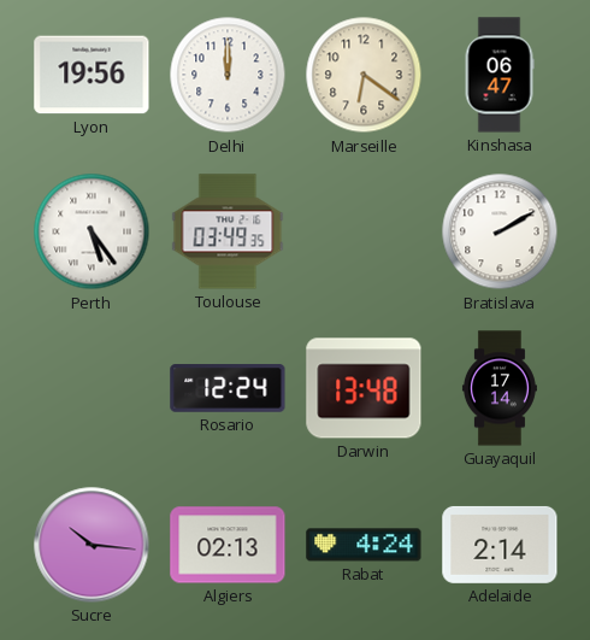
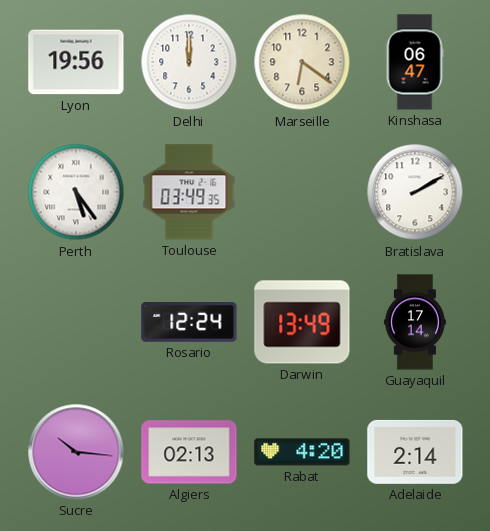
Darwin: 13:48 -> 13:49 (302, 322)
Rabat: 4:24 -> 4:20 (302, 452)
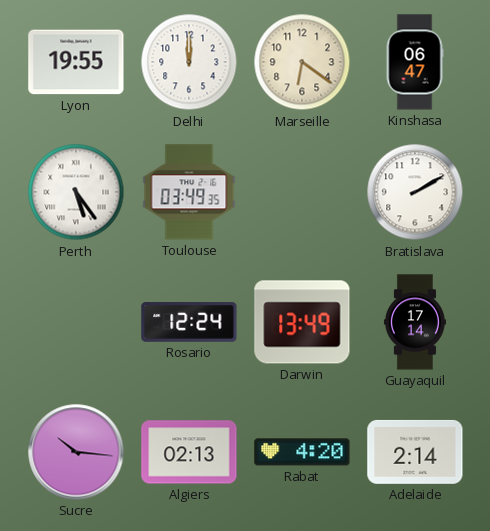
Lyon: 19:56 -> 19:55 (76, 62)
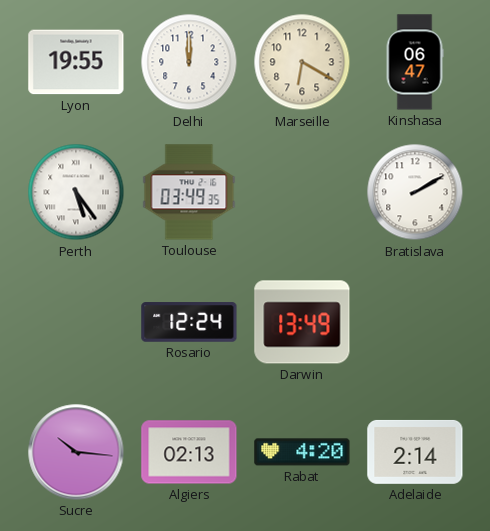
Marseille: 6:21 -> 6:20 (302, 62)
Guayaquil: 17:14 -> none (415, 322)
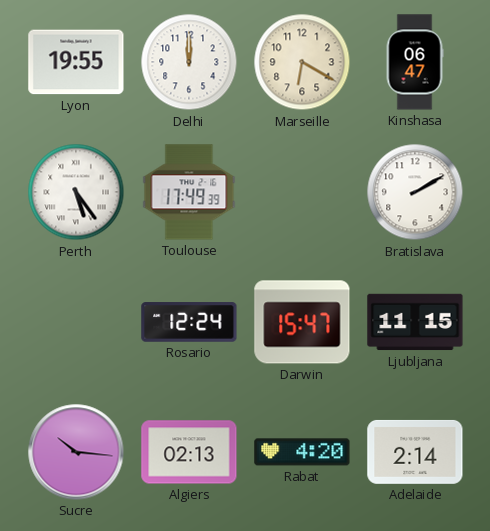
Toulouse: 03:49 -> 17:49 (189, 192)
Darwin: 13:49 -> 15:47 (302, 322)
Ljubljana: none -> 11:15 (415, 322)
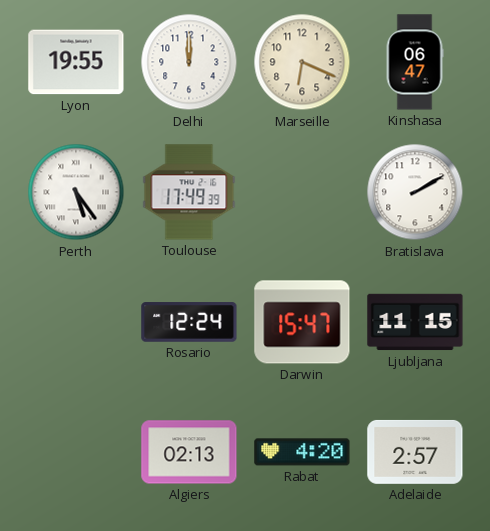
Marseille: 6:20 -> 6:19 (302, 62)
Sucre: 10:16 -> none (76, 452)
Adelaide: 2:14 -> 2:57 (415, 452)
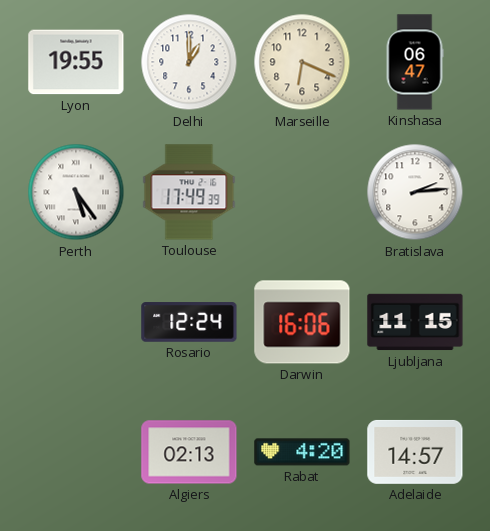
Delhi: 12:00 -> 1:00 (189, 62)
Bratislava: 2:10 -> 2:14 (415, 192)
Darwin: 15:47 -> 16:06 (302, 322)
Adelaide: 2:57 -> 14:57 (415, 452)
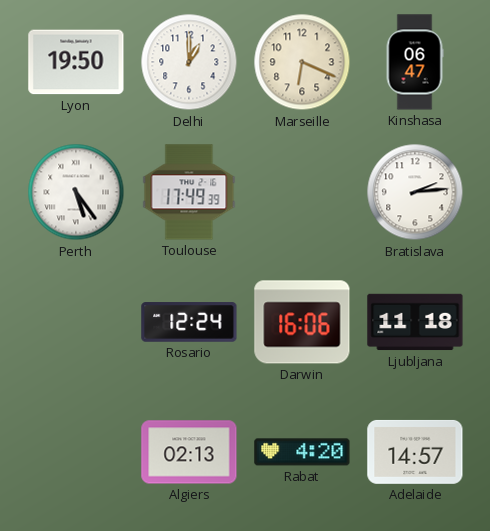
Lyon: 19:55 -> 19:50 (76, 62)
Ljubljana: 11:15 -> 11:18 (415, 322)
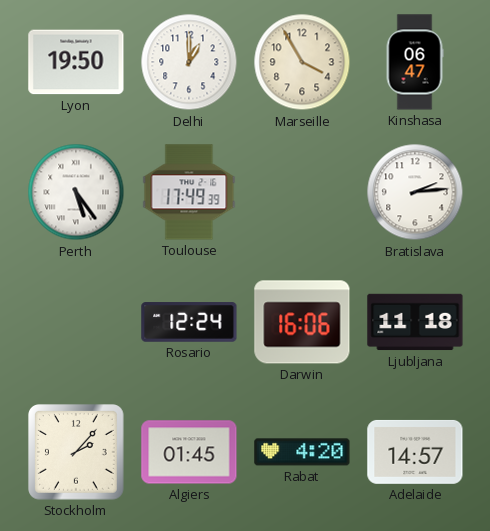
Marseille: 6:19 -> 3:55 (302, 62)
Stockholm: none -> 2:07 (77, 453)
Algiers: 02:13 -> 01:45 (189, 452)
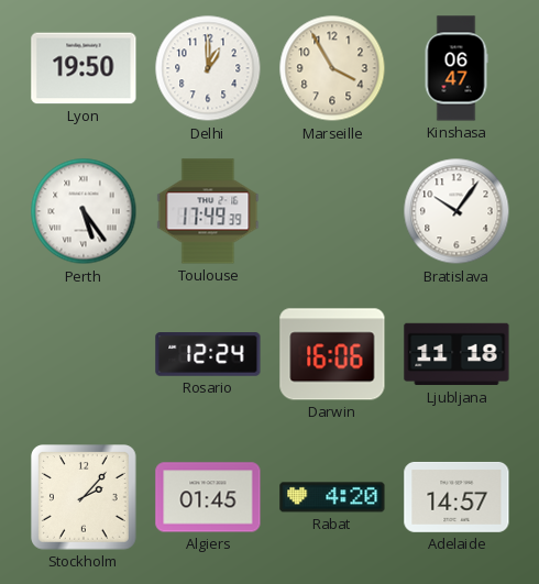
Bratislava: 2:14 -> 10:06 (457, 211)
